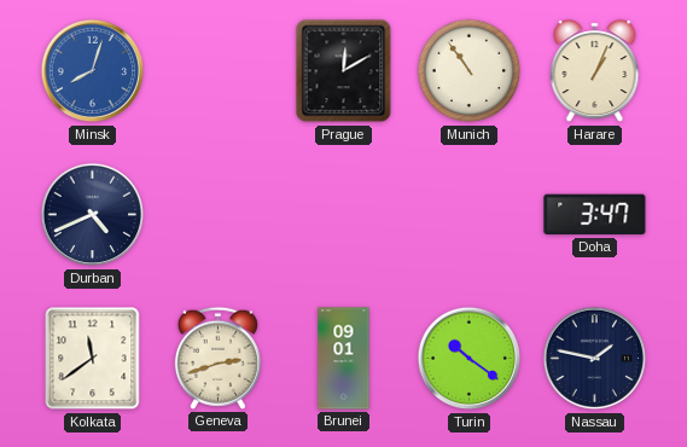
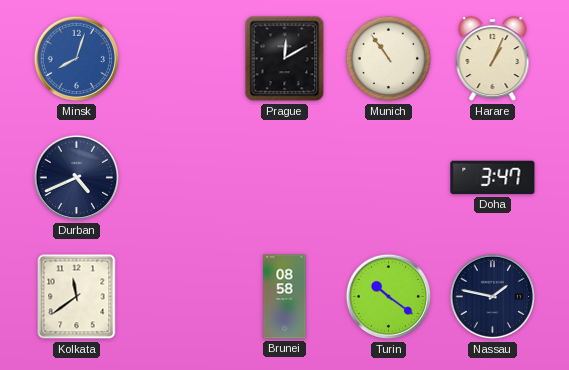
Geneva: 2:42 -> none (217, 358)
Brunei: 09:01 -> 08:58 (285, 297)
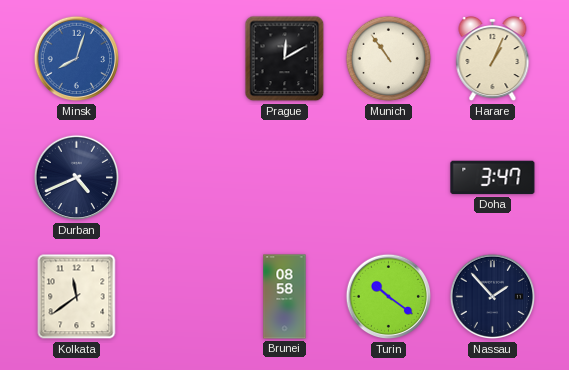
Nassau: 1:47 -> 1:53 (493, 297)
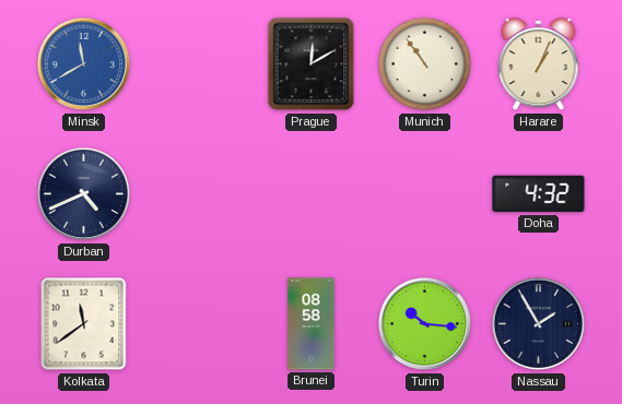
Minsk: 8:03 -> 11:40 (84, 64)
Doha: 3:47 -> 4:32 (539, 194)
Turin: 10:21 -> 10:16 (425, 324)
Nassau: 1:53 -> 1:55 (539, 324)
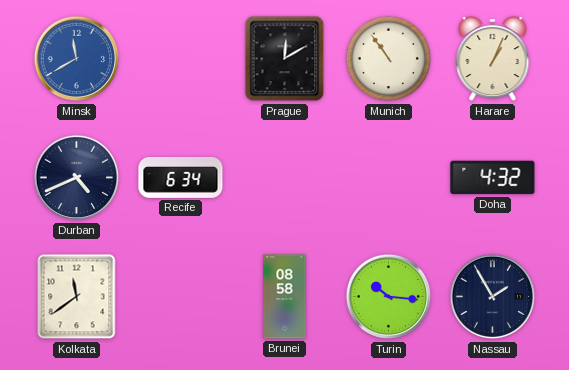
Recife: none -> 6:34 (181, 178)
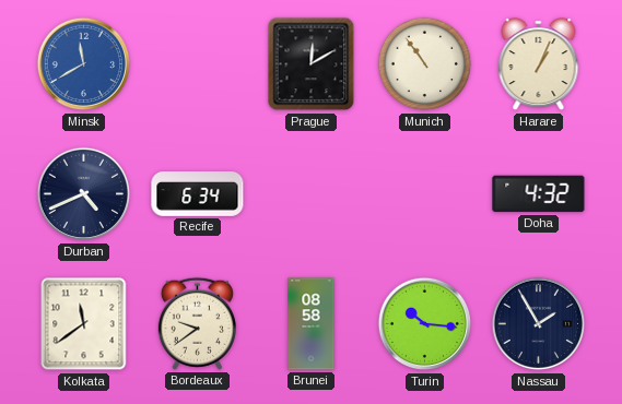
Bordeaux: none -> 9:39 (197, 323)
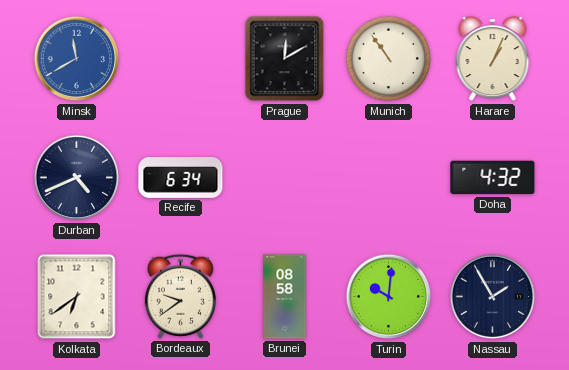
Kolkata: 11:39 -> 6:39 (77, 297)
Turin: 10:16 -> 10:01 (389, 297)
